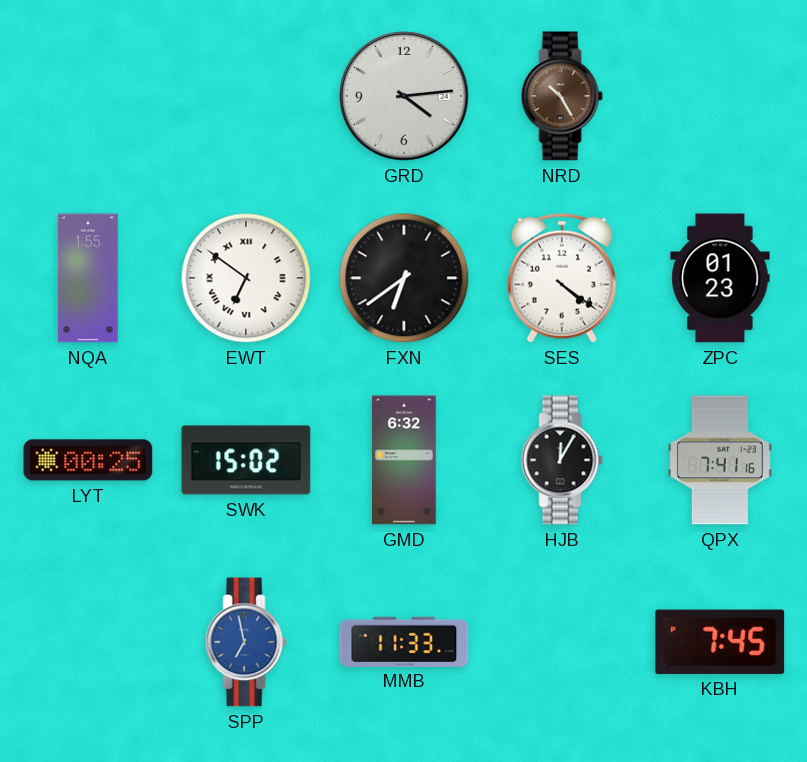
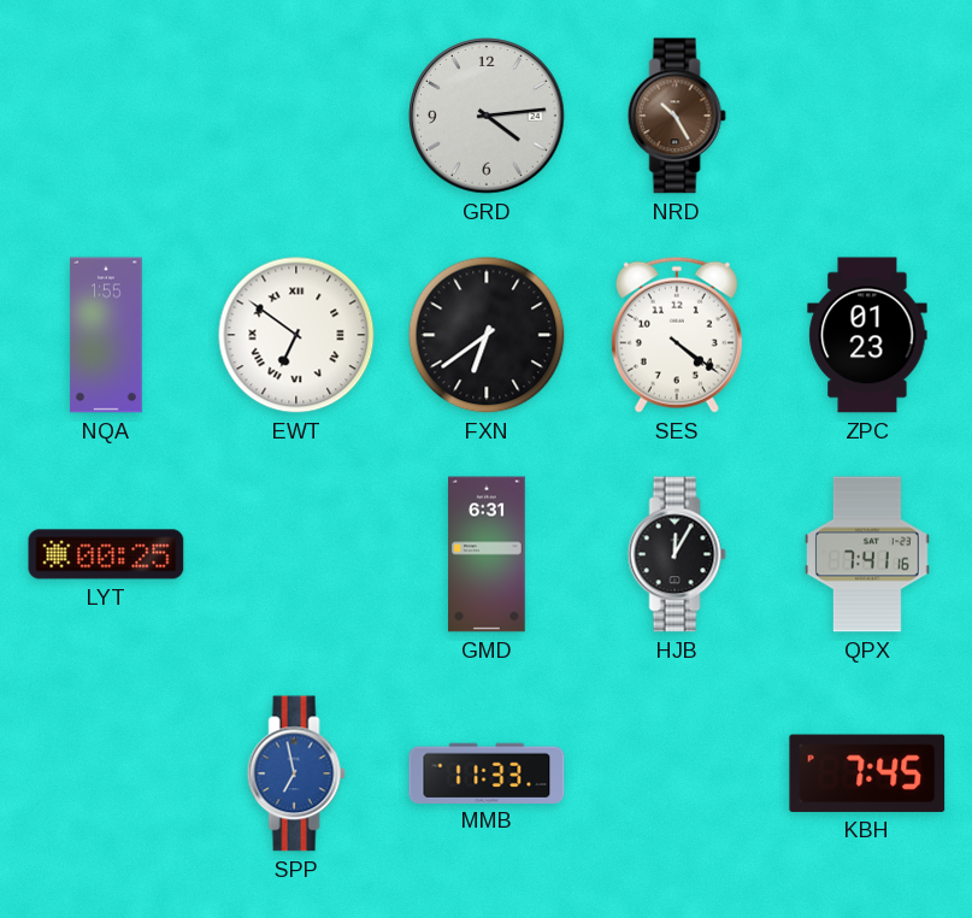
SWK: 15:02 -> none (246, 460)
GMD: 6:32 -> 6:31 (487, 554)
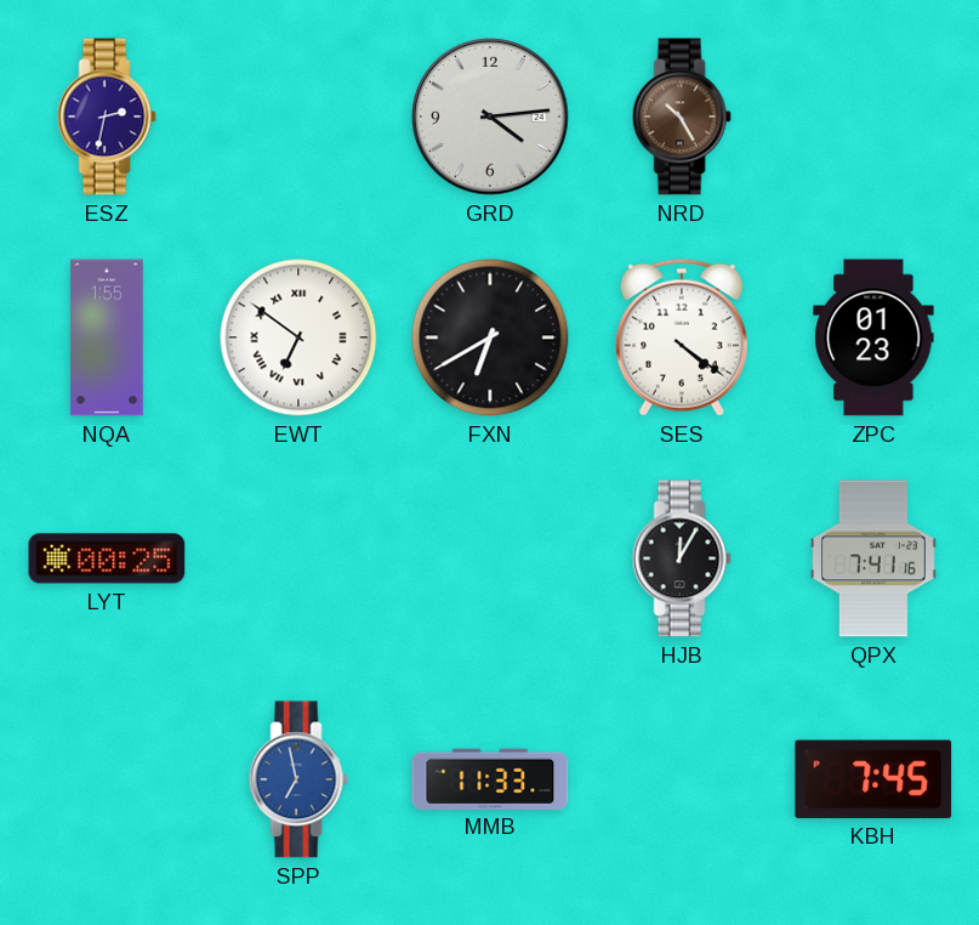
ESZ: none -> 2:32 (107, 117)
FXN: 6:39 -> 6:40 (490, 337)
GMD: 6:31 -> none (487, 554)
